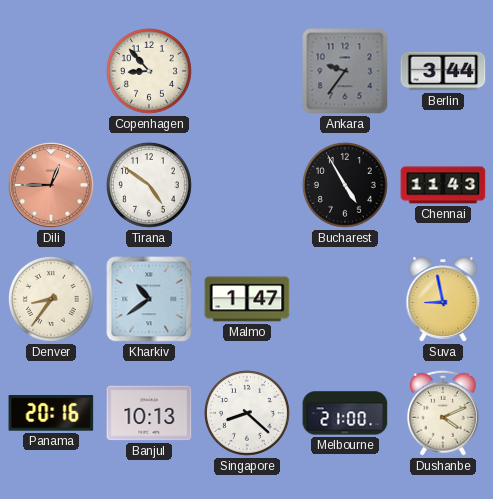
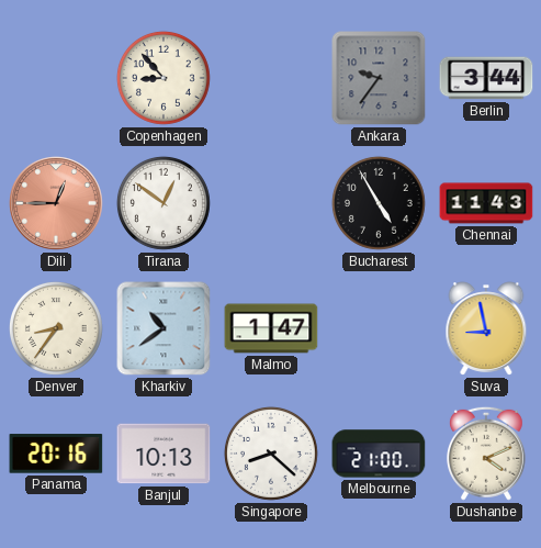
Tirana: 4:51 -> 12:51 (164, 203)
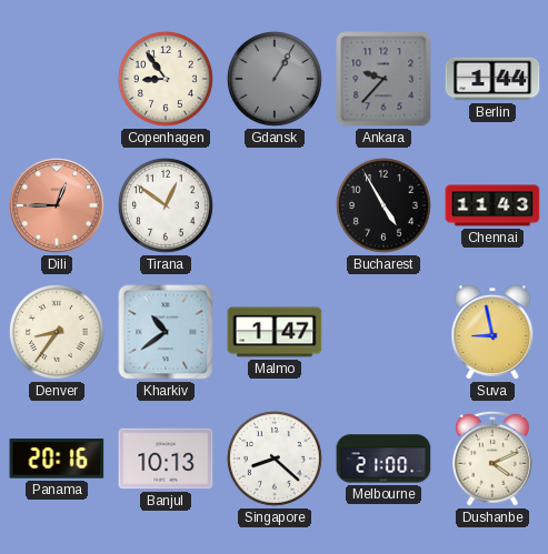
Copenhagen: 8:53 -> 8:54 (166, 79)
Gdansk: none -> 1:05 (275, 79)
Ankara: 9:36 -> 9:37 (383, 79)
Berlin: 3:44 -> 1:44 (492, 79)
